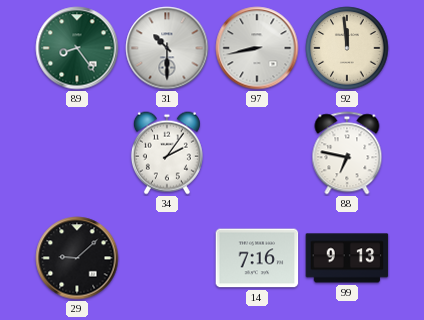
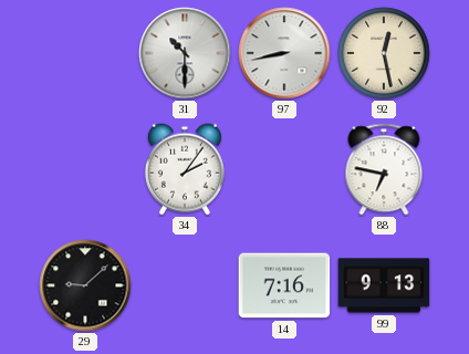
89: 8:24 -> none (77, 48)
92: 11:59 -> 12:28 (384, 53)
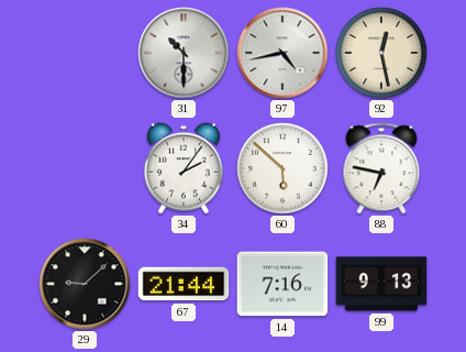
97: 8:43 -> 4:43 (282, 53)
60: none -> 5:52 (282, 168)
67: none -> 21:44 (184, 284)
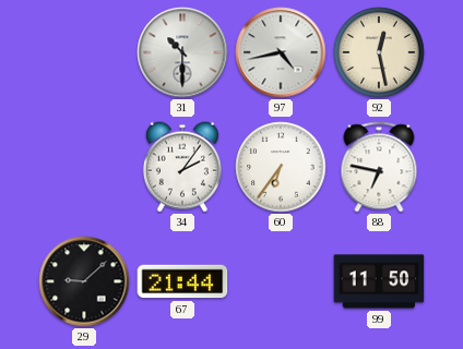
60: 5:52 -> 6:36 (281, 167)
14: 7:16 -> none (282, 284)
99: 9:13 -> 11:50 (379, 281)
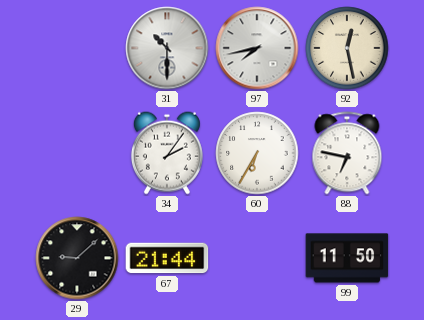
97: 4:43 -> 7:43 (257, 48)
60: 6:36 -> 6:35 (257, 153)
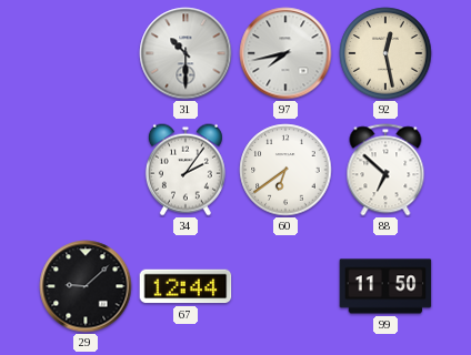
60: 6:35 -> 6:39 (285, 170)
88: 6:47 -> 6:52 (385, 170)
67: 21:44 -> 12:44 (186, 286)
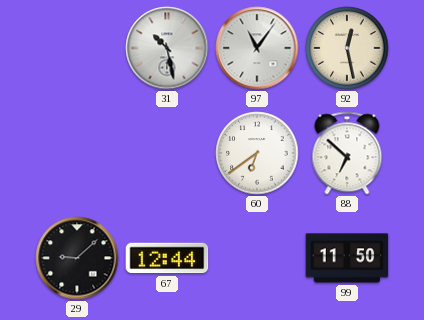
31: 10:30 -> 10:28 (167, 48)
97: 7:43 -> 11:06 (257, 48)
34: 2:06 -> none (186, 170)
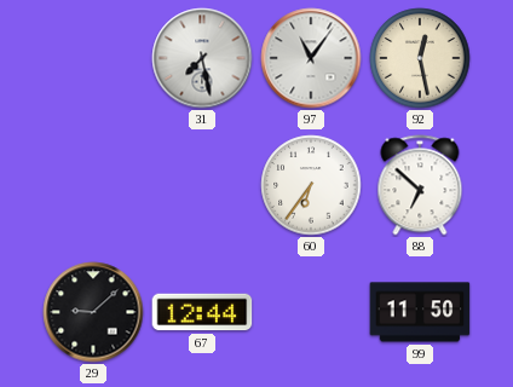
31: 10:28 -> 7:28 (202, 58)
60: 6:39 -> 6:36 (311, 185)
